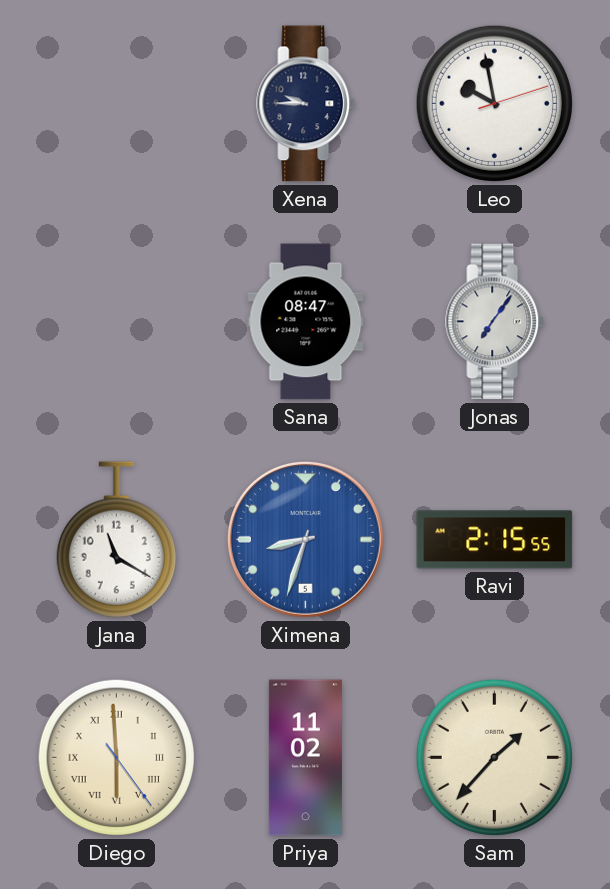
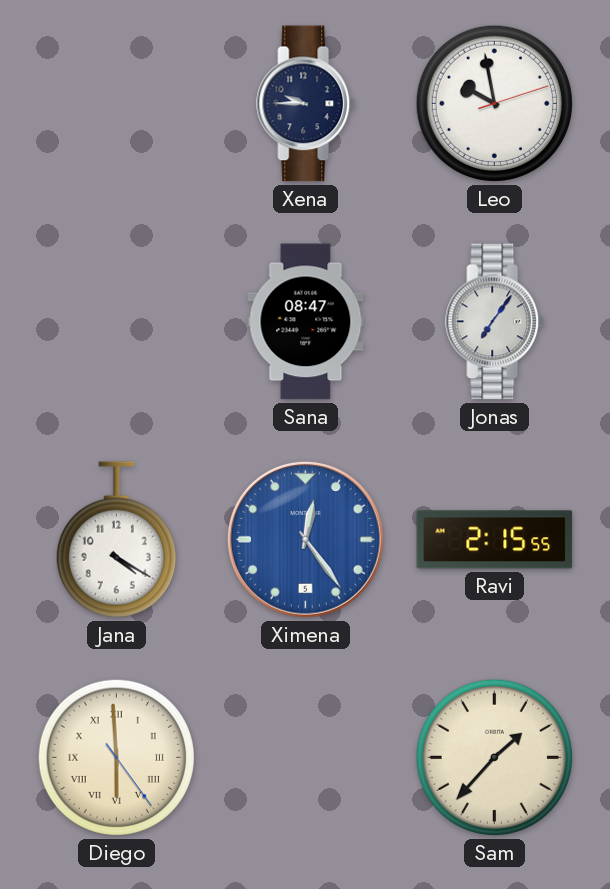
Jana: 11:20 -> 4:20 (116, 540)
Ximena: 8:33 -> 12:24 (305, 539)
Priya: 11:02 -> none (305, 758)
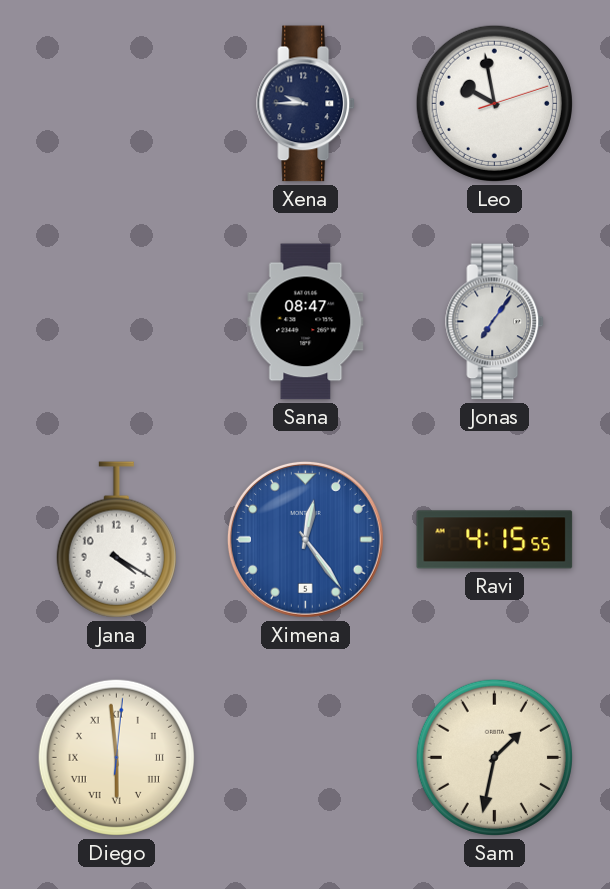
Ravi: 2:15 -> 4:15 (495, 540)
Diego: 5:59:24 -> 5:59:01 (116, 757)
Sam: 1:37 -> 1:32 (494, 757)
